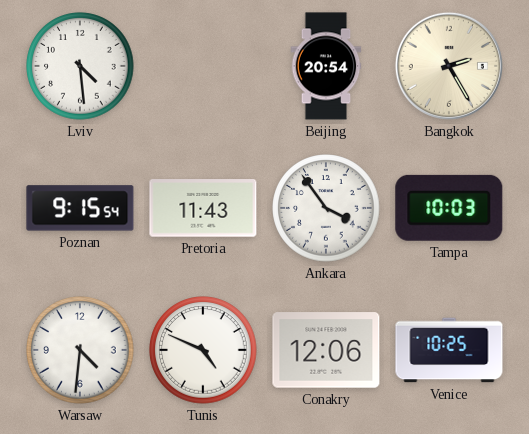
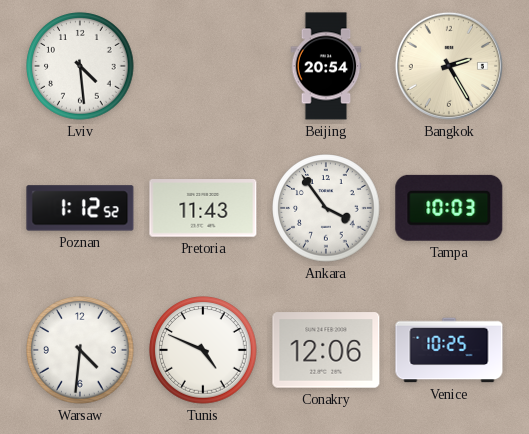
Poznan: 9:15 -> 1:12 (80, 208)
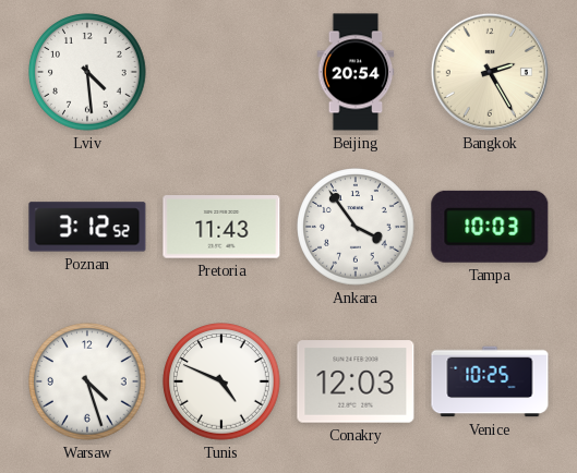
Poznan: 1:12 -> 3:12 (87, 227)
Warsaw: 4:31 -> 4:27 (87, 381)
Conakry: 12:06 -> 12:03 (356, 381)
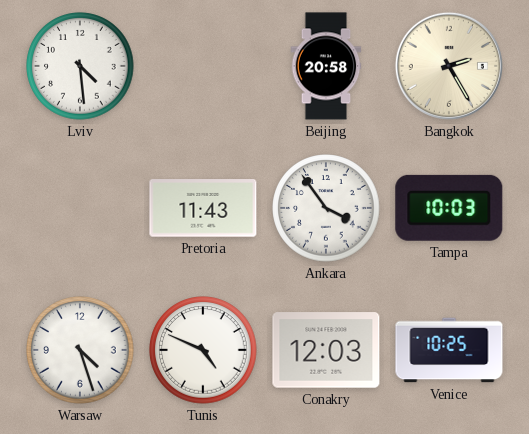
Beijing: 20:54 -> 20:58 (326, 66)
Poznan: 3:12 -> none (87, 227)
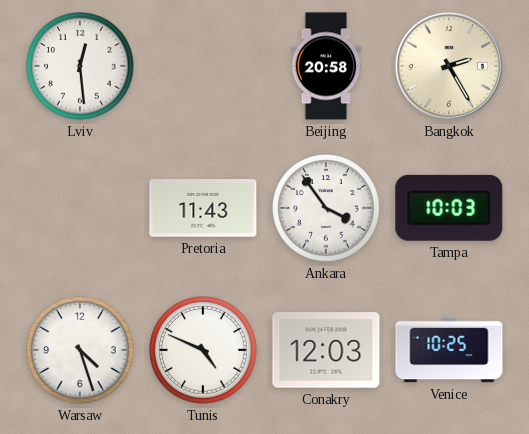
Lviv: 4:29 -> 12:29 (80, 66)
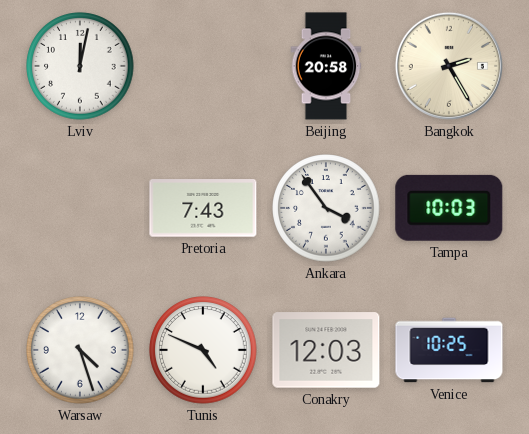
Lviv: 12:29 -> 12:02 (80, 66)
Pretoria: 11:43 -> 7:43 (203, 208)
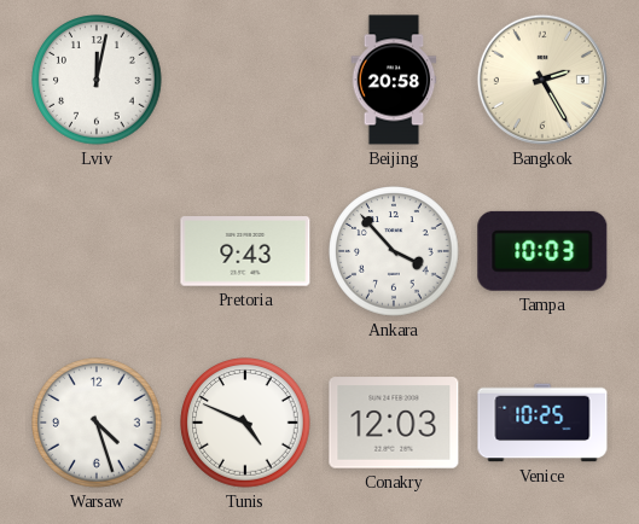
Pretoria: 7:43 -> 9:43 (245, 251)
Ankara: 3:54 -> 3:53 (394, 251)
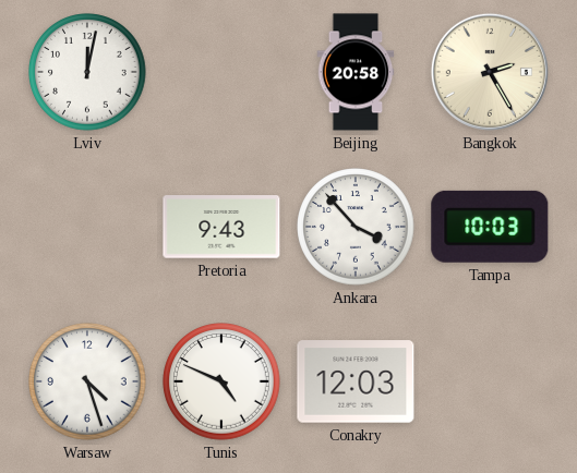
Venice: 10:25 -> none (542, 423)
